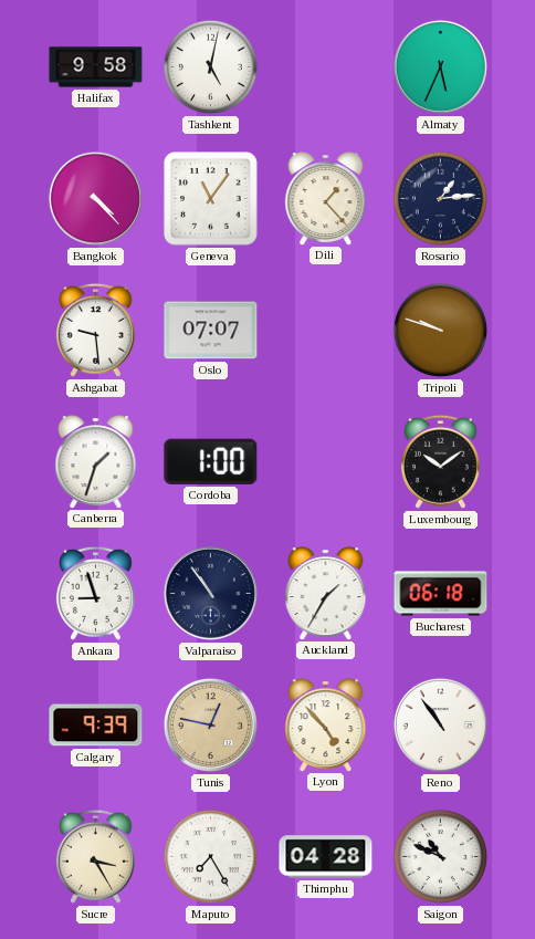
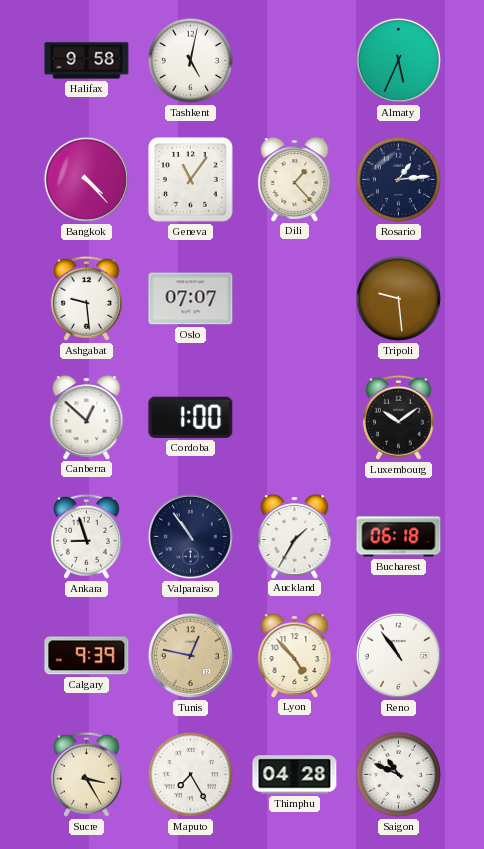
Tripoli: 9:48 -> 9:29 (398, 298)
Canberra: 1:33 -> 12:52 (87, 417)
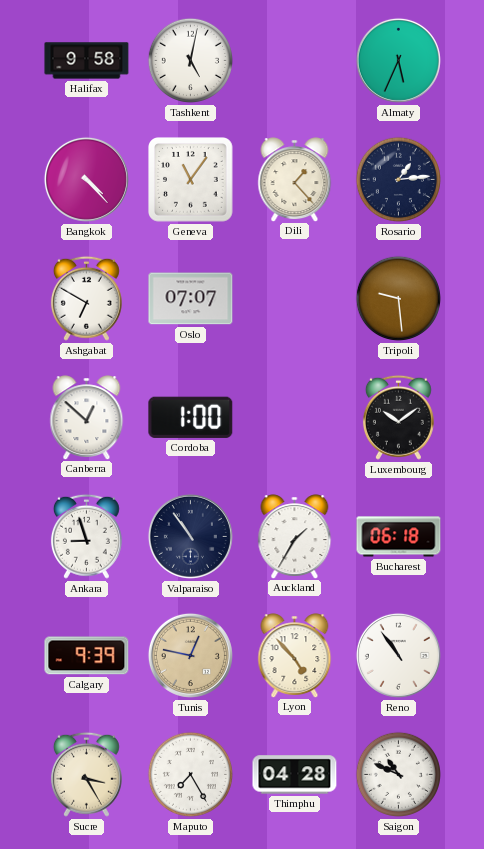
Ashgabat: 9:29 -> 6:50 (86, 298)
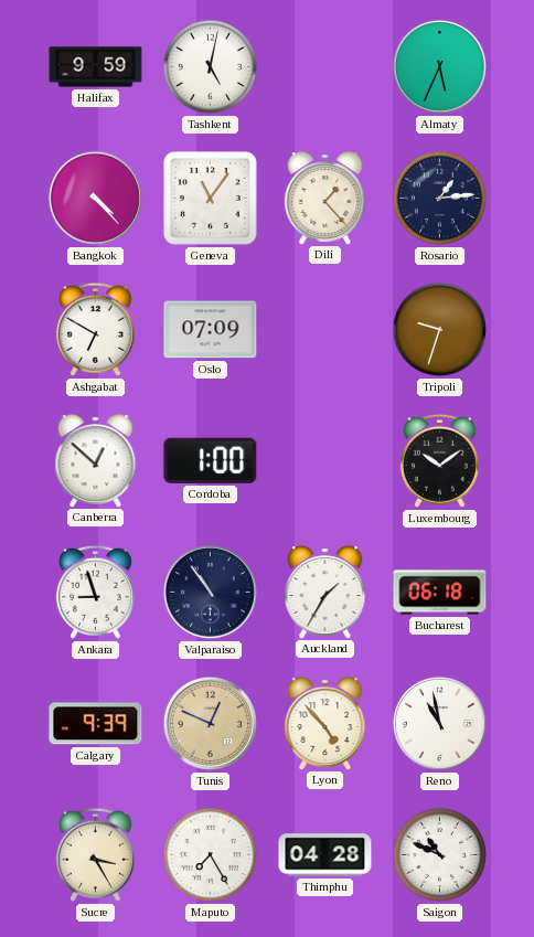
Halifax: 9:58 -> 9:59 (96, 67)
Oslo: 07:07 -> 07:09 (211, 330)
Tripoli: 9:29 -> 9:33 (439, 329)
Tunis: 12:47 -> 12:49 (210, 723)
Reno: 10:54 -> 10:58 (439, 723)
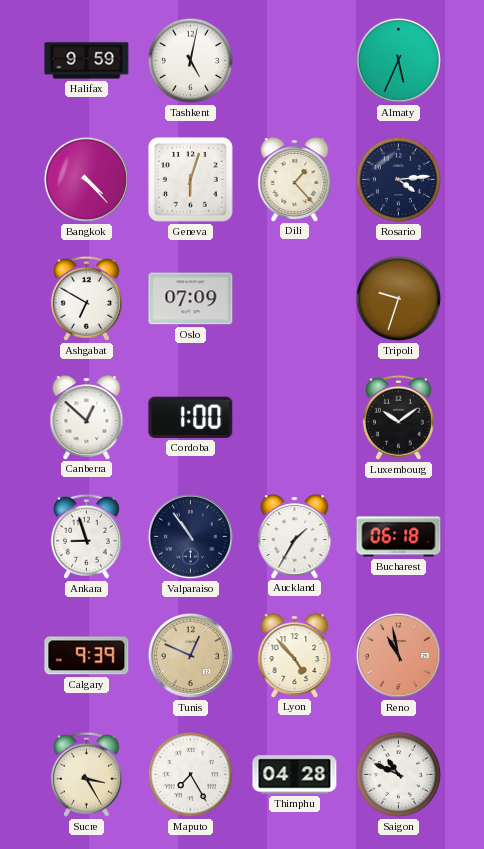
Geneva: 11:06 -> 6:03 (191, 180)
Rosario: 1:14 -> 4:14 (398, 179)
Reno dial: white -> salmon (398, 655)
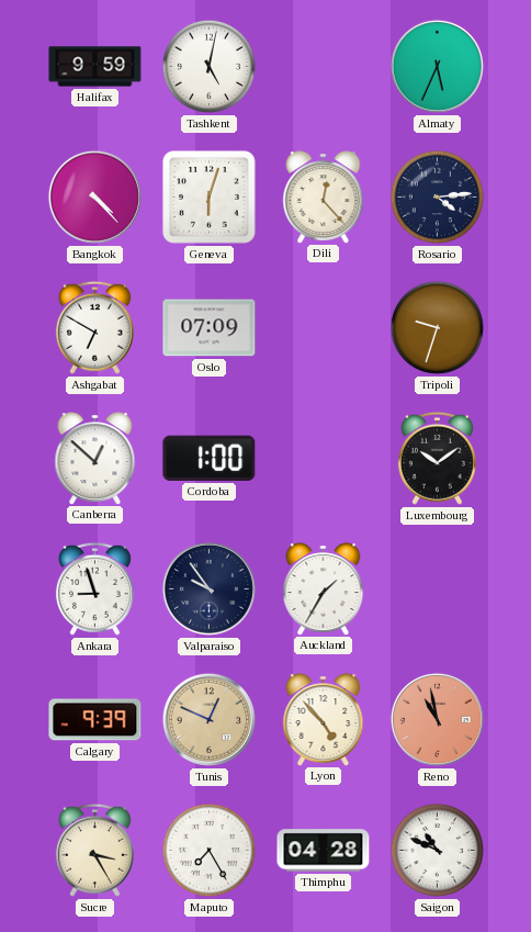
Dili: 1:23 -> 12:23 (324, 196)
Valparaiso: 10:54 -> 9:54 (208, 588)
Bucharest: 06:18 -> none (399, 537)
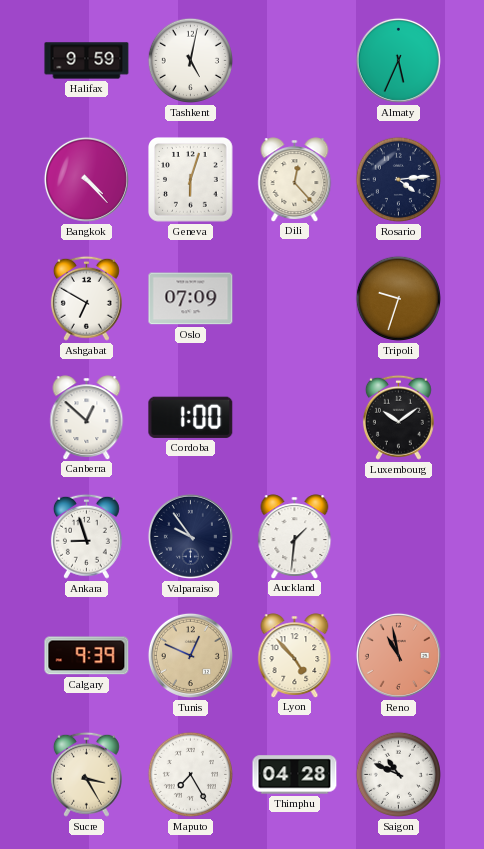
Auckland: 1:35 -> 1:31 (295, 536)
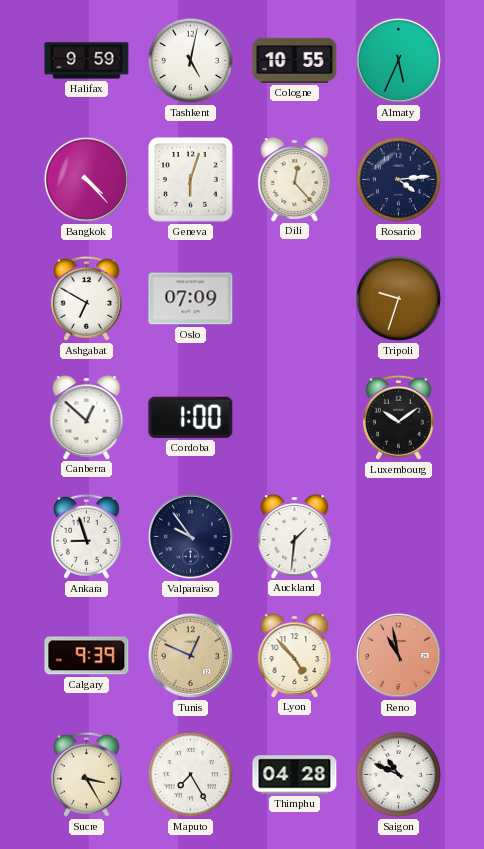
Cologne: none -> 10:55 (295, 60)
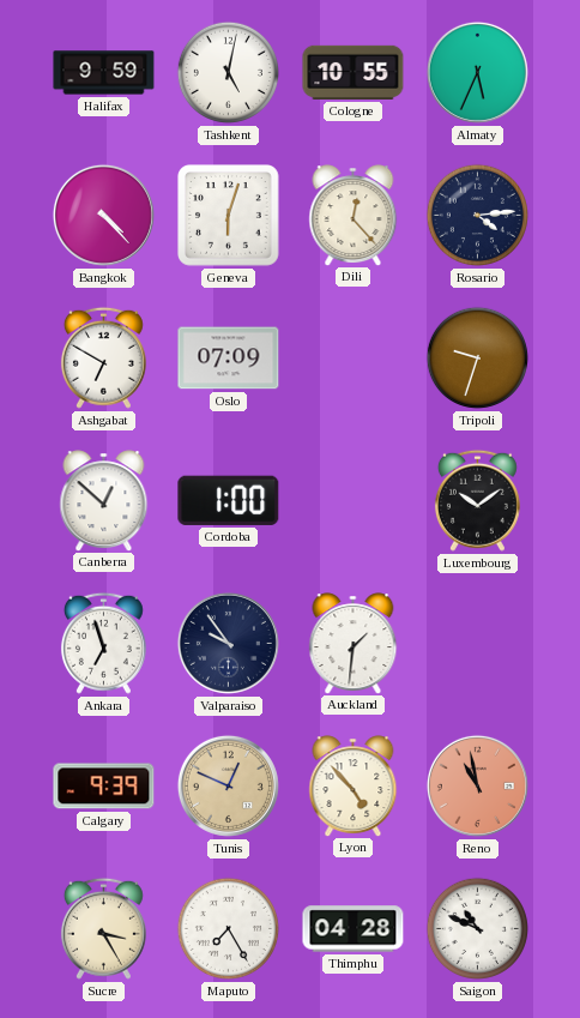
Ankara: 8:57 -> 6:57 (103, 643)
